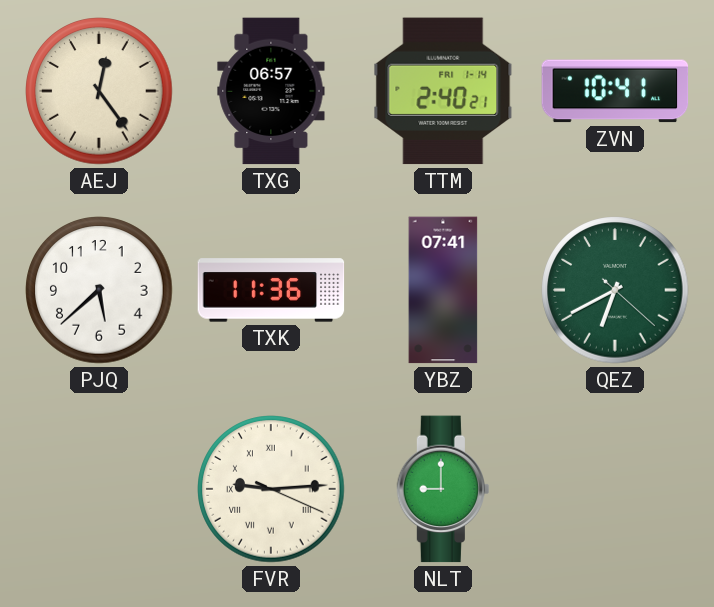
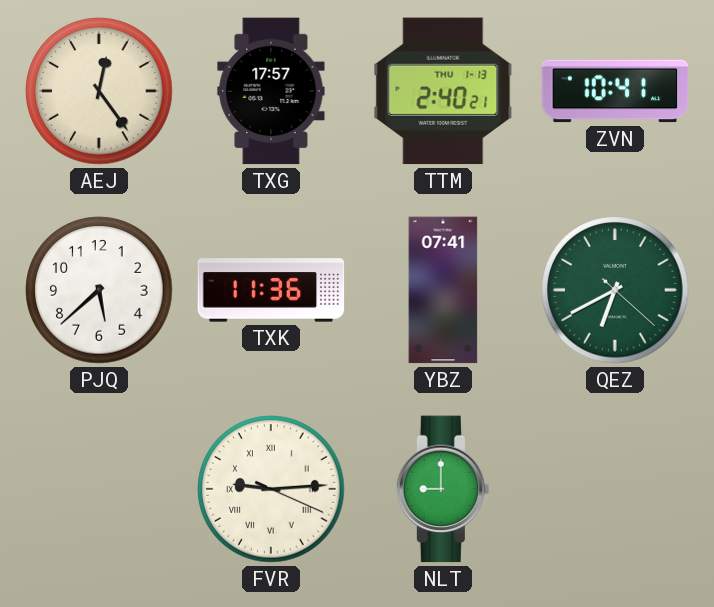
TXG: 06:57 -> 17:57 (271, 91)
TTM date: FRI 1-14 -> THU 1-13 (443, 91)
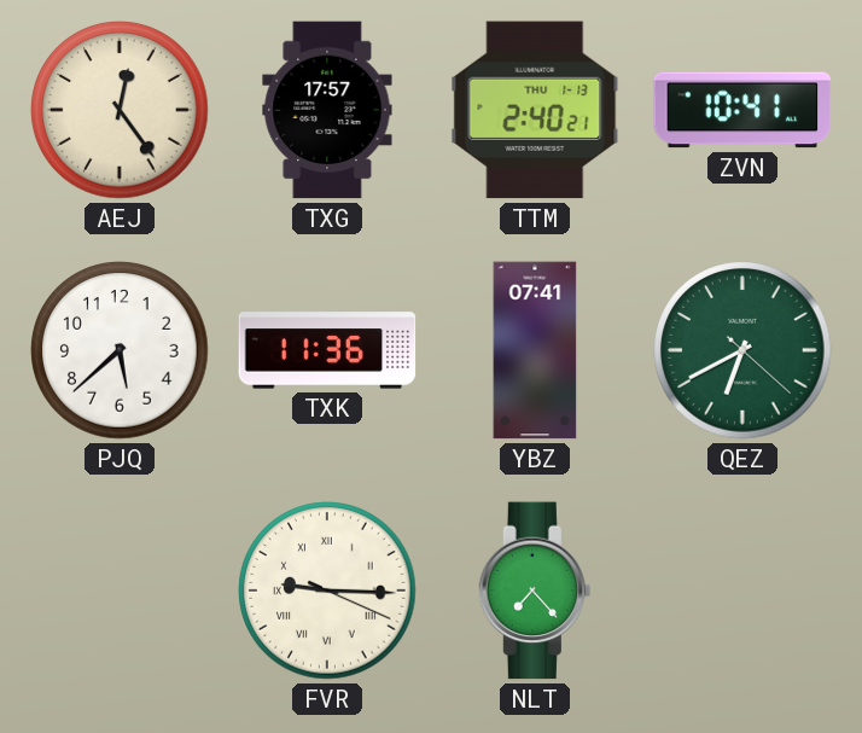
FVR: 9:14 -> 9:15 (327, 591)
NLT: 9:00 -> 7:23 (534, 591)
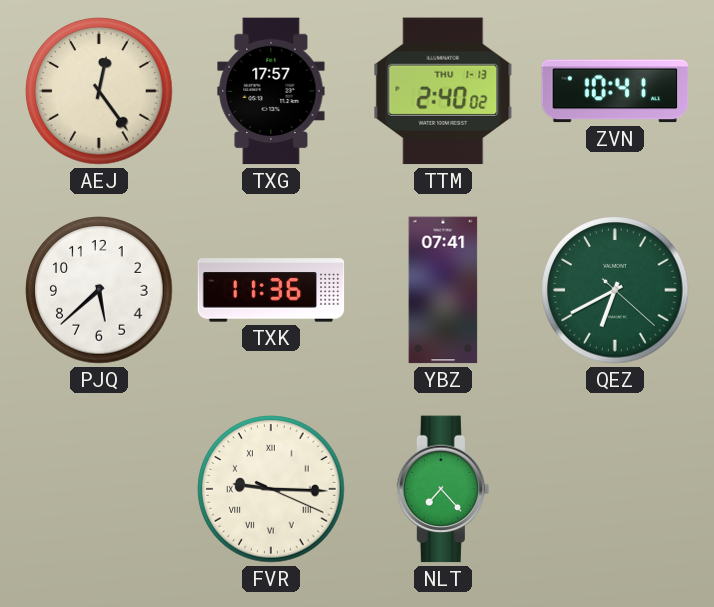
TTM: 2:40:21 -> 2:40:02 (443, 91)
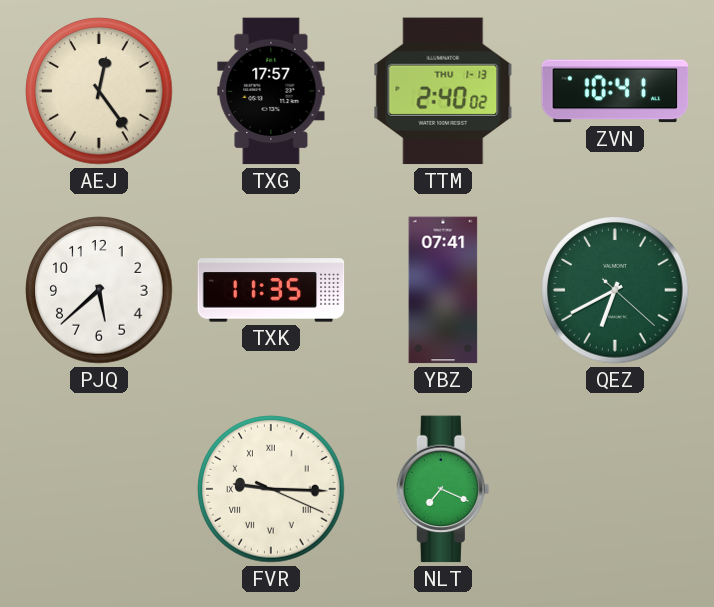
TXK: 11:36 -> 11:35 (271, 290)
NLT: 7:23 -> 7:19 (442, 489)
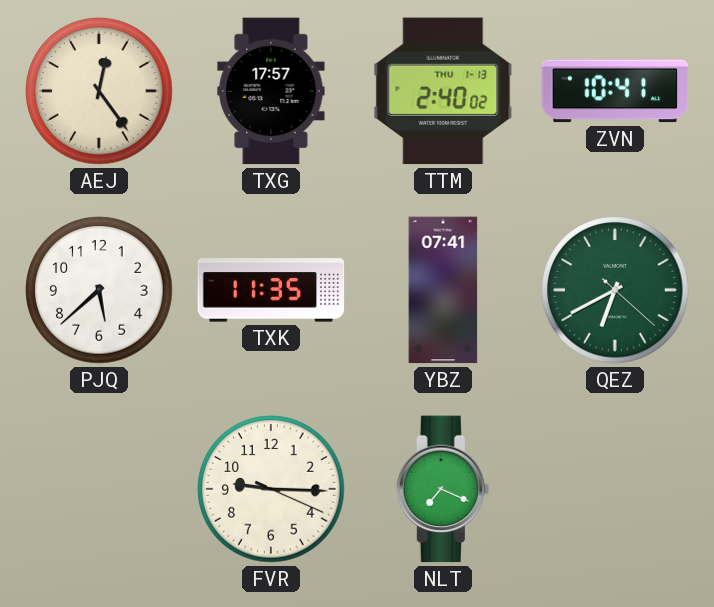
FVR numerals: Roman -> Arabic (271, 489)
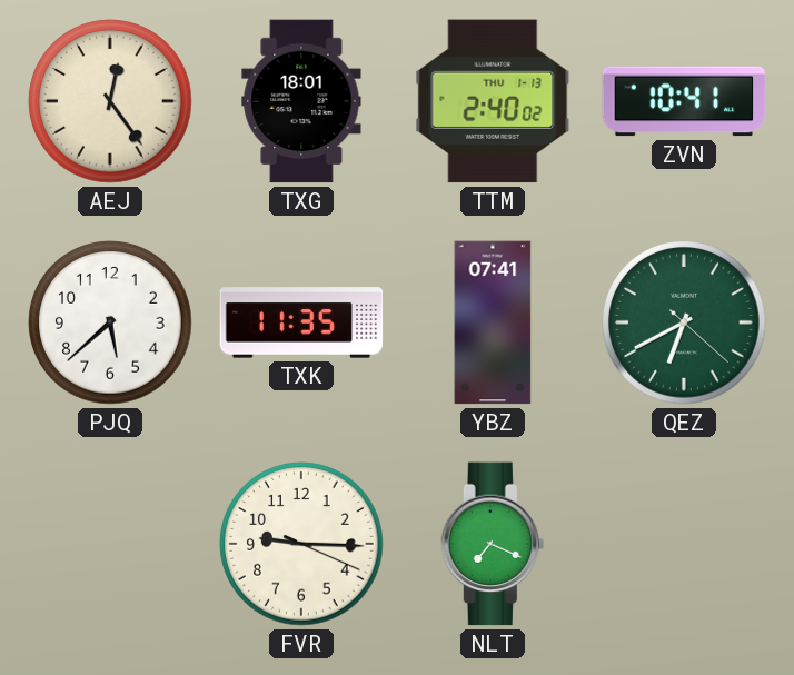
TXG: 17:57 -> 18:01 (301, 101)
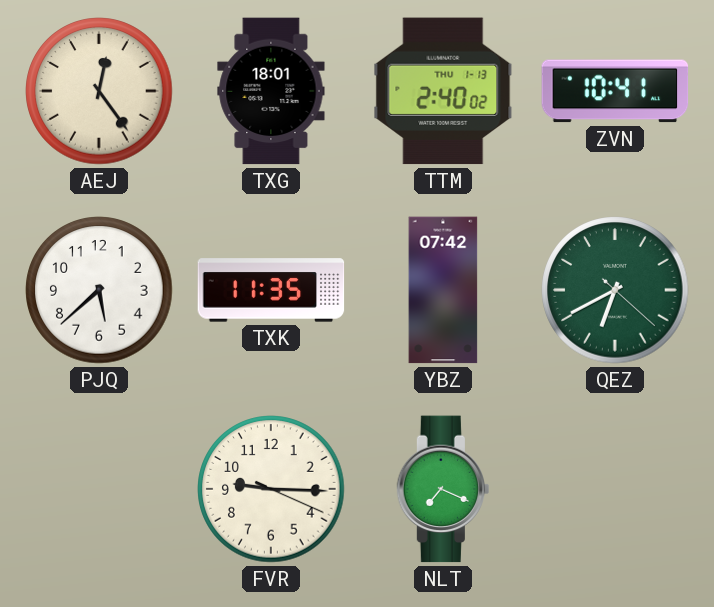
YBZ: 07:41 -> 07:42 (443, 290)
